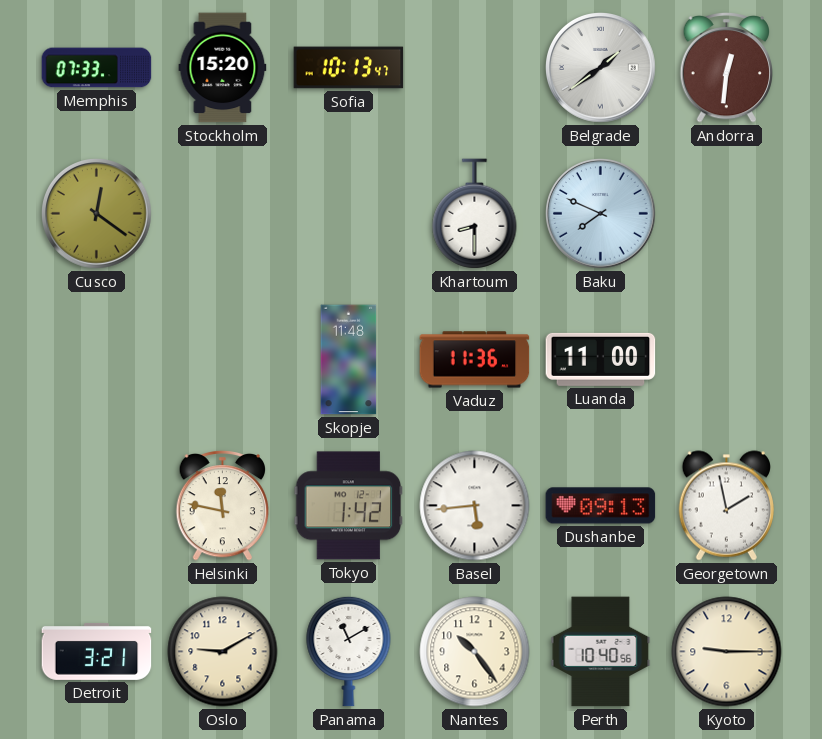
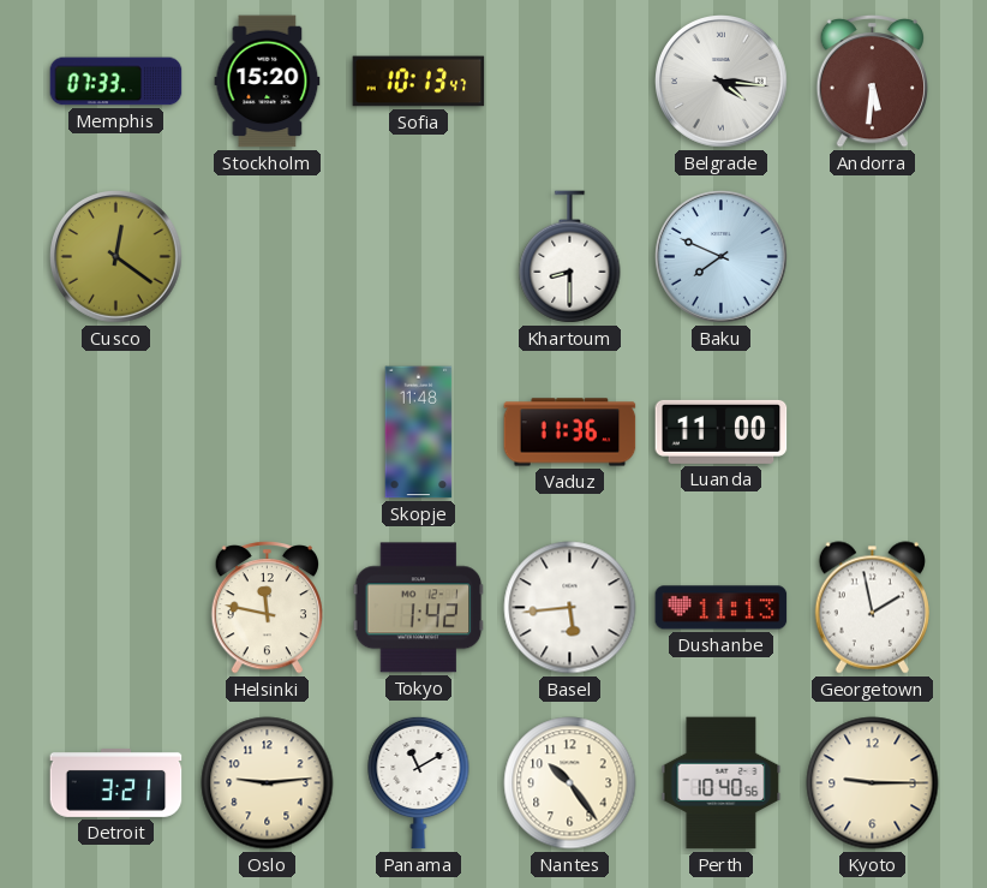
Belgrade: 1:39 -> 4:16 (722, 82)
Andorra: 12:31 -> 5:31 (872, 81)
Dushanbe: 09:13 -> 11:13 (722, 608)
Oslo: 9:10 -> 9:14 (268, 783)
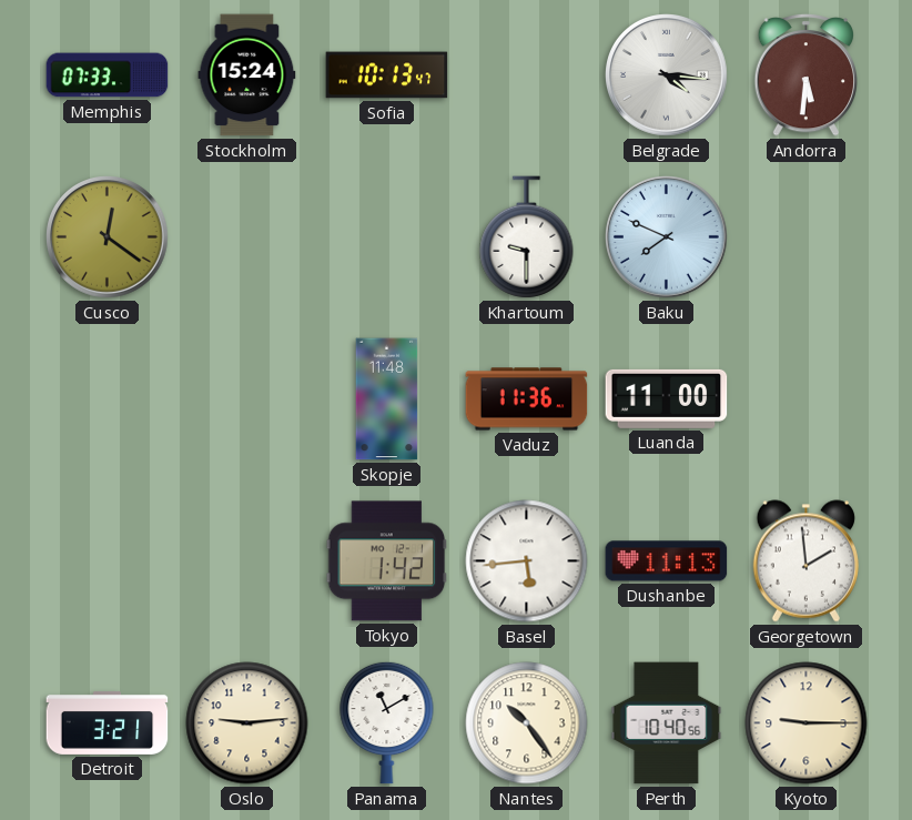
Stockholm: 15:20 -> 15:24 (247, 75)
Khartoum: 8:30 -> 9:30 (527, 237)
Helsinki: 11:47 -> none (267, 607)
Georgetown: 1:58 -> 1:59 (805, 561)
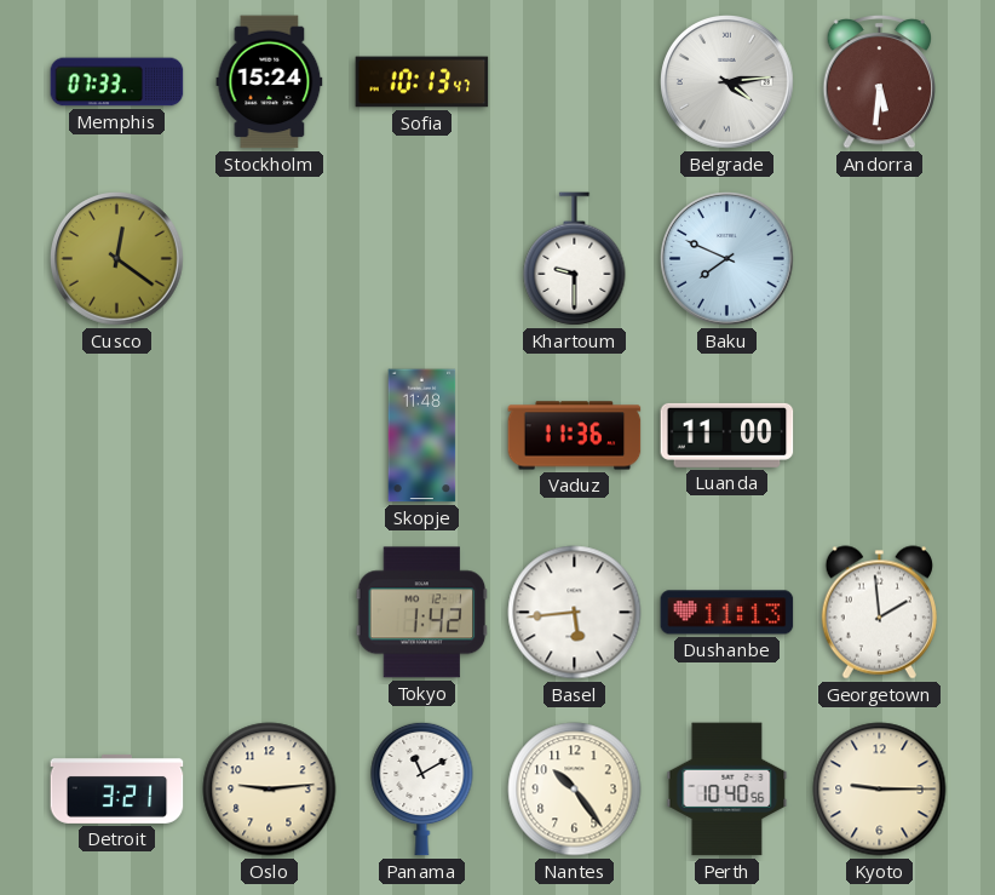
Belgrade: 4:16 -> 4:14 (727, 82)
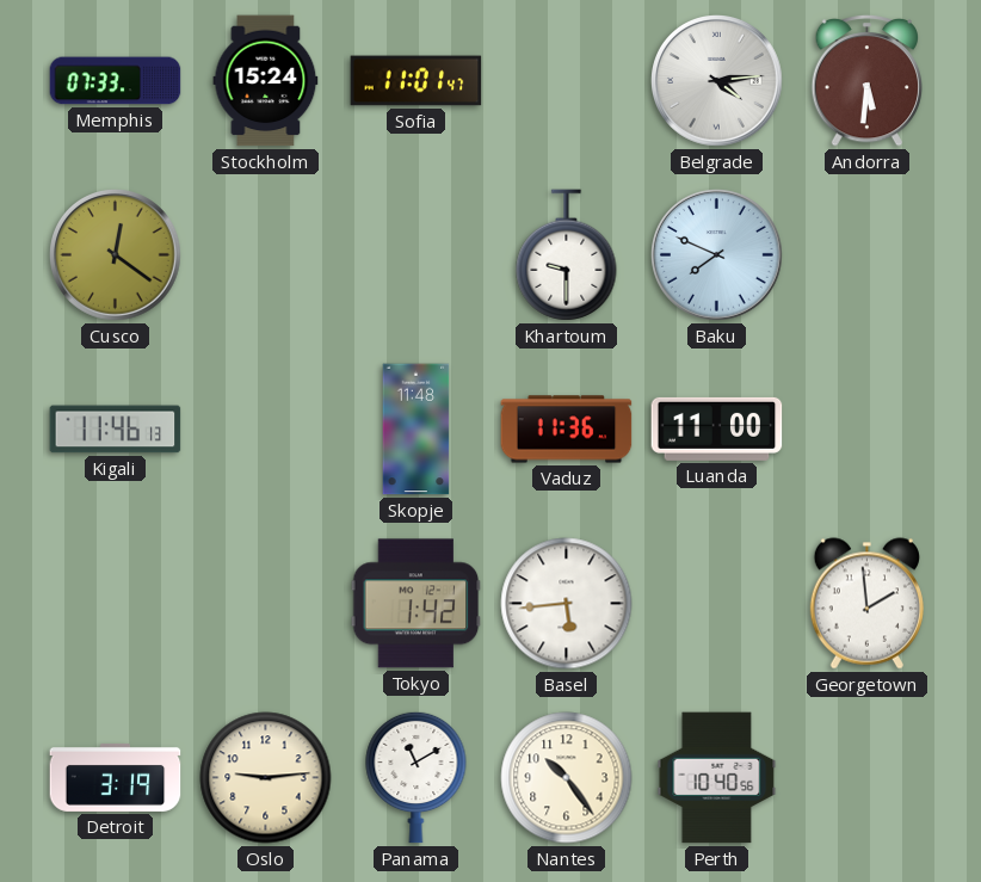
Sofia: 10:13 -> 11:01 (417, 81)
Kigali: none -> 11:46 (116, 430)
Dushanbe: 11:13 -> none (727, 613)
Detroit: 3:21 -> 3:19 (116, 777)
Kyoto: 9:15 -> none (880, 790)
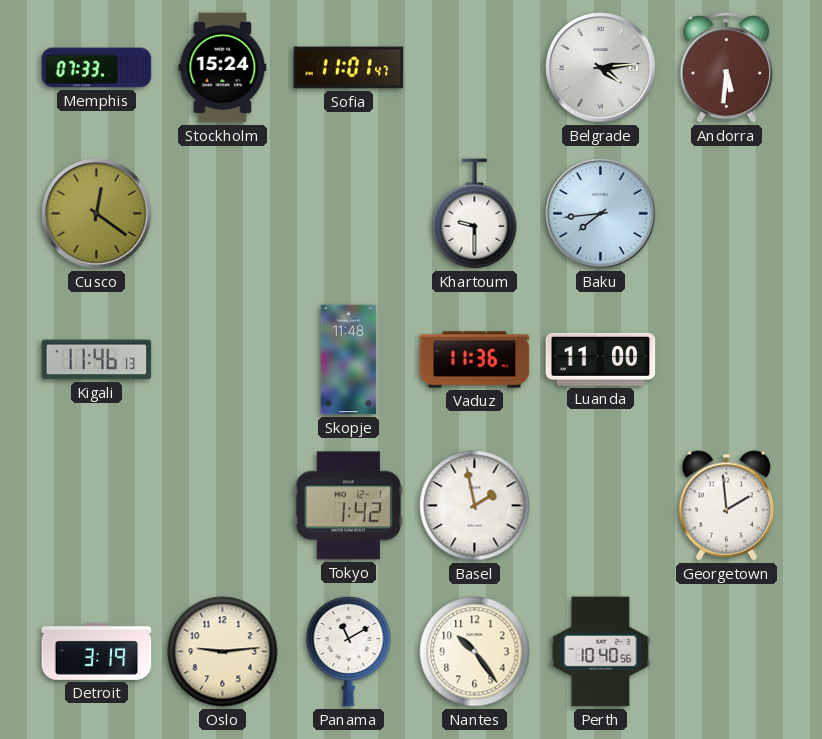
Baku: 7:49 -> 7:44 (601, 214)
Basel: 5:44 -> 1:58 (475, 506)
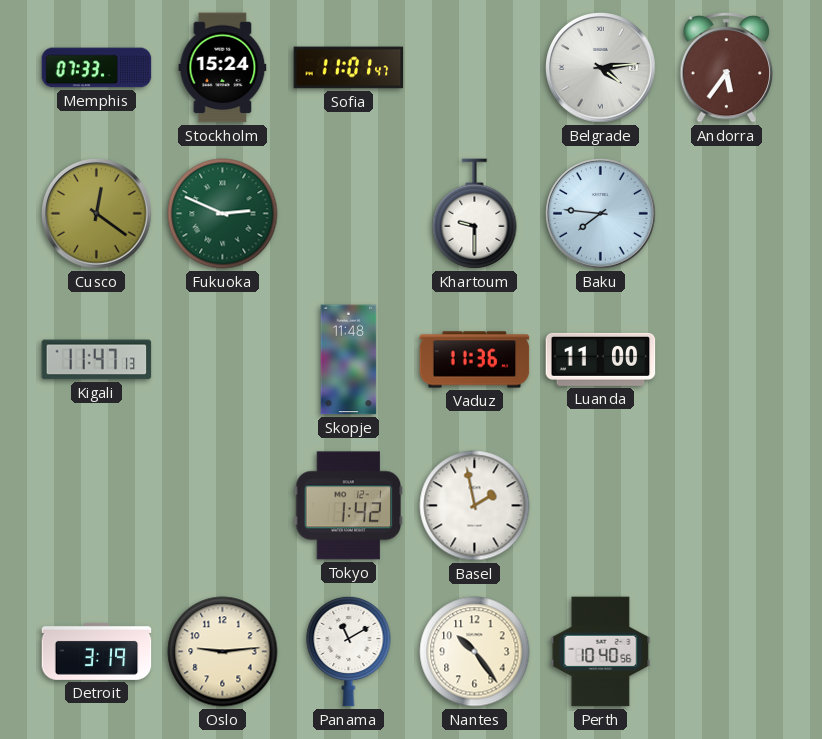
Andorra: 5:31 -> 5:36 (726, 67)
Fukuoka: none -> 2:49 (223, 214)
Baku: 7:44 -> 7:46 (601, 214)
Kigali: 11:46 -> 11:47 (97, 360)
Georgetown: 1:59 -> none (726, 506)
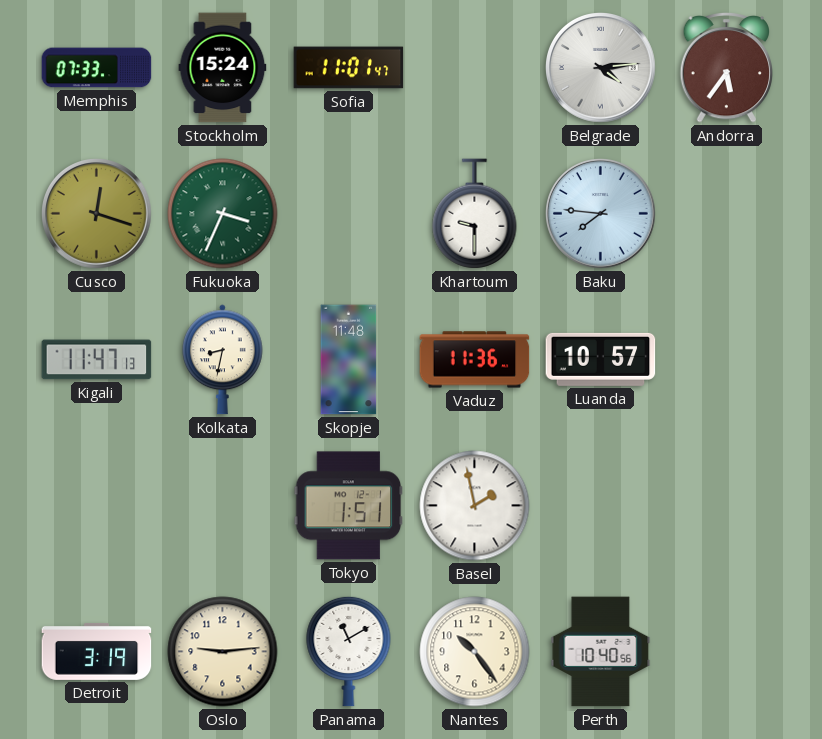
Cusco: 12:21 -> 12:18 (97, 214)
Fukuoka: 2:49 -> 3:34 (223, 214)
Kolkata: none -> 8:32 (222, 360)
Luanda: 11:00 -> 10:57 (601, 359)
Tokyo: 1:42 -> 1:51 (349, 506)
